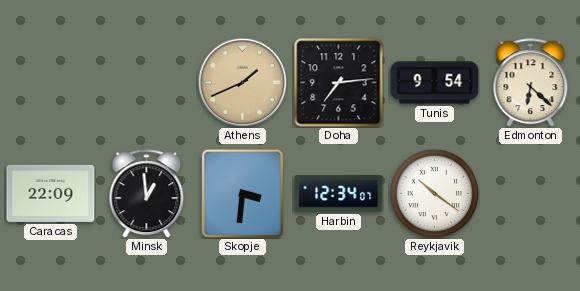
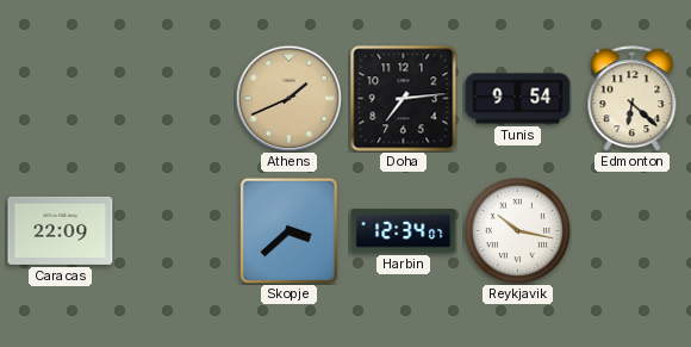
Minsk: 12:59 -> none (147, 194)
Skopje: 3:31 -> 3:38 (290, 230)
Reykjavik: 10:21 -> 10:17 (517, 230)
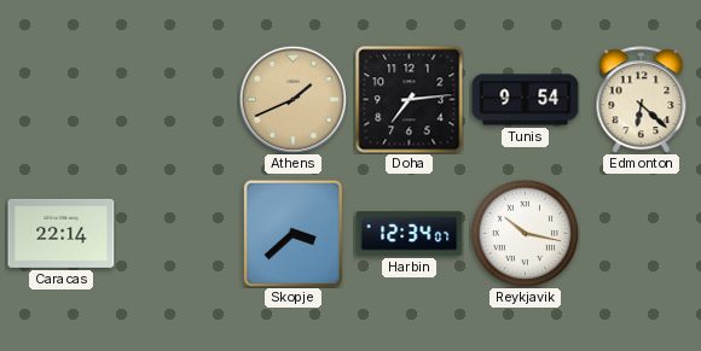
Caracas: 22:09 -> 22:14 (62, 233)
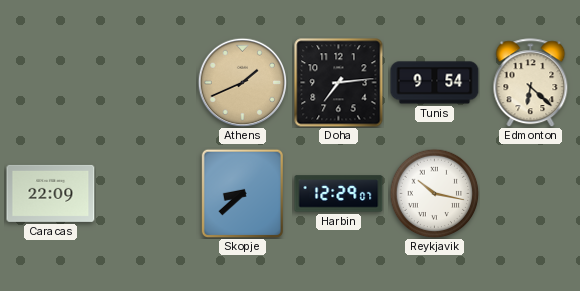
Caracas: 22:14 -> 22:09 (51, 193)
Skopje: 3:38 -> 8:38 (243, 193)
Harbin: 12:34 -> 12:29 (339, 194)
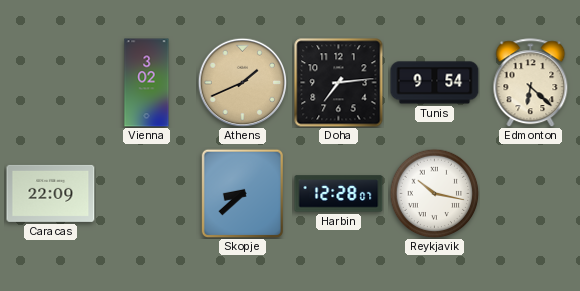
Vienna: none -> 3:02 (147, 83)
Harbin: 12:29 -> 12:28 (339, 194)
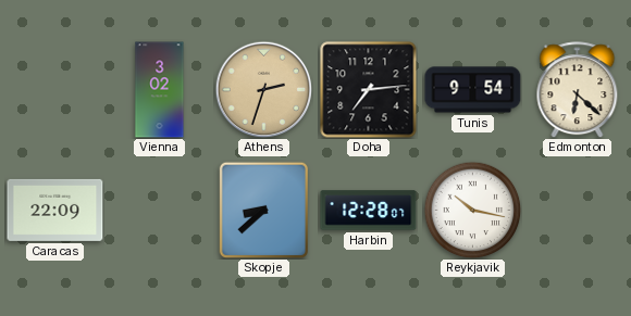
Athens: 1:41 -> 2:33 (263, 89)
